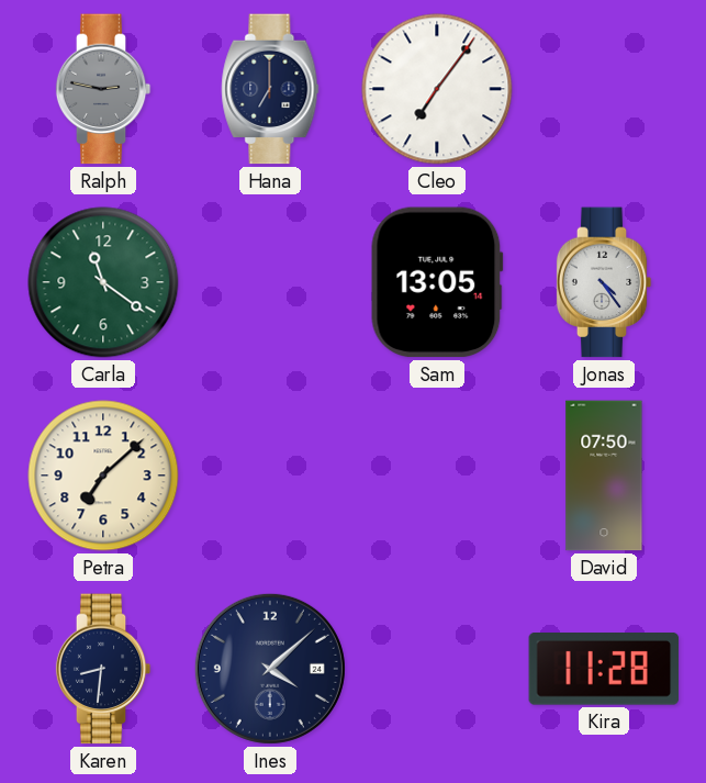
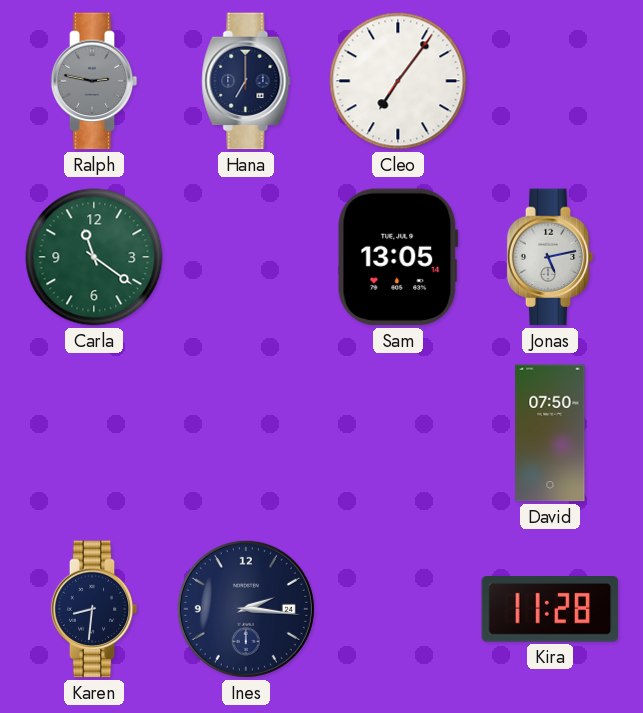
Jonas: 4:24 -> 5:13 (550, 257)
Petra: 7:08 -> none (103, 476)
Ines: 4:08 -> 2:16 (246, 609)
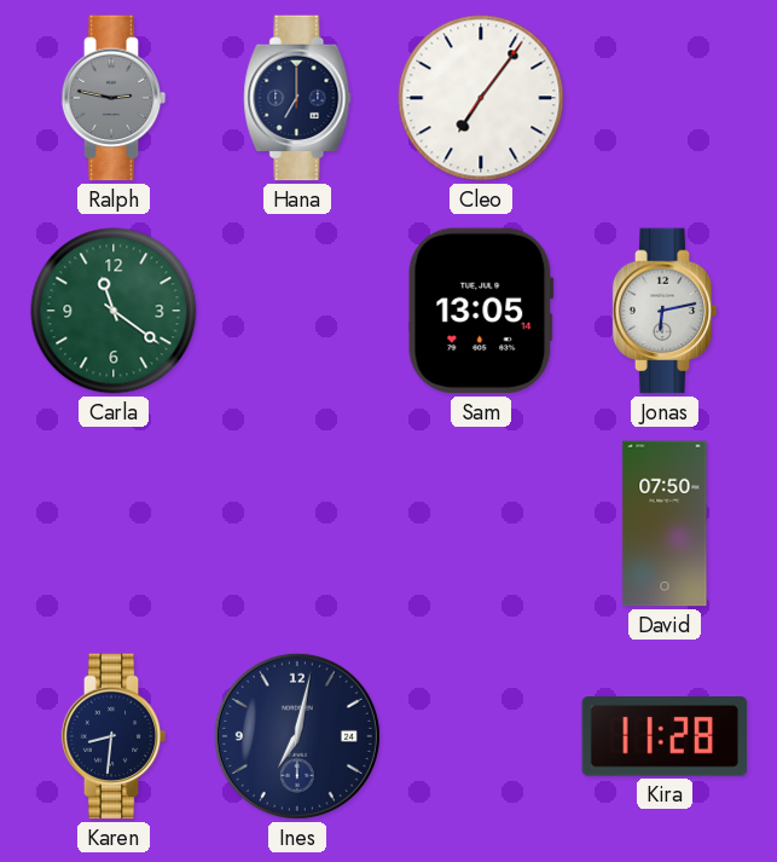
Jonas: 5:13 -> 6:13 (665, 311)
Ines: 2:16 -> 7:02 (297, 736)
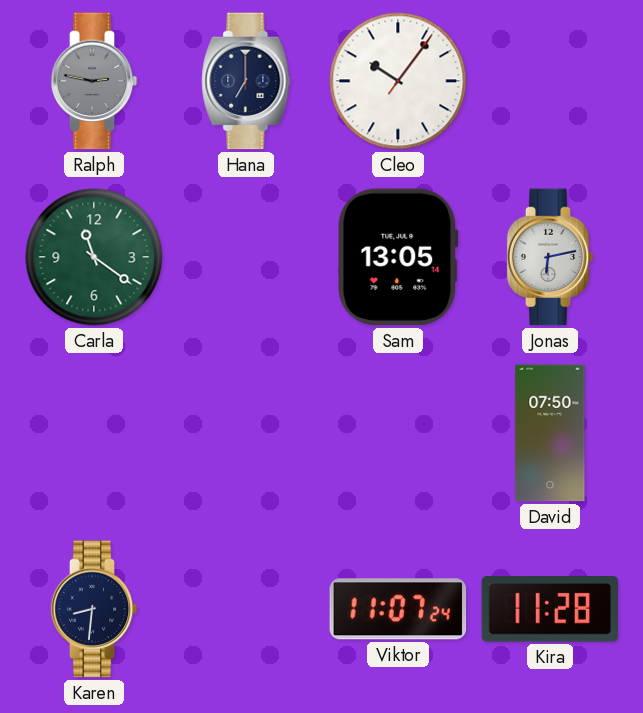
Cleo: 7:06 -> 10:06 (398, 81)
Ines: 7:02 -> none (297, 736)
Viktor: none -> 11:07 (398, 609)
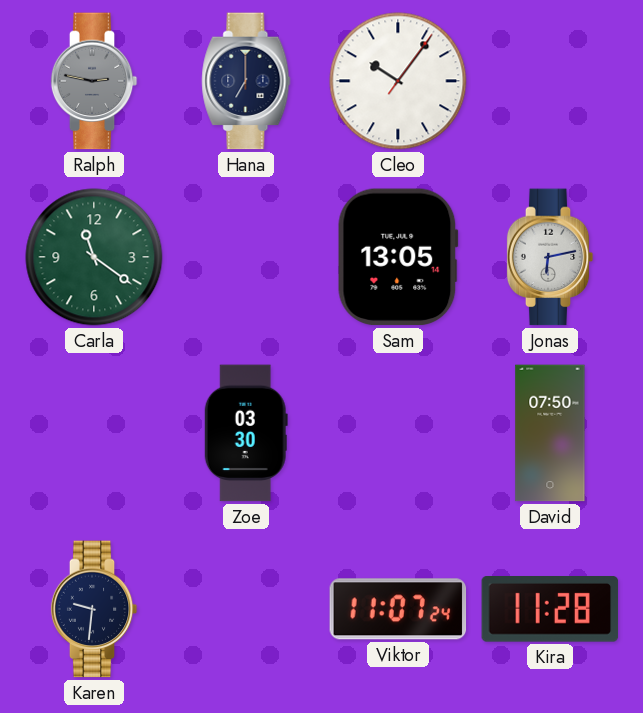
Zoe: none -> 03:30 (246, 433)
Karen: 8:31 -> 9:31 (94, 609)
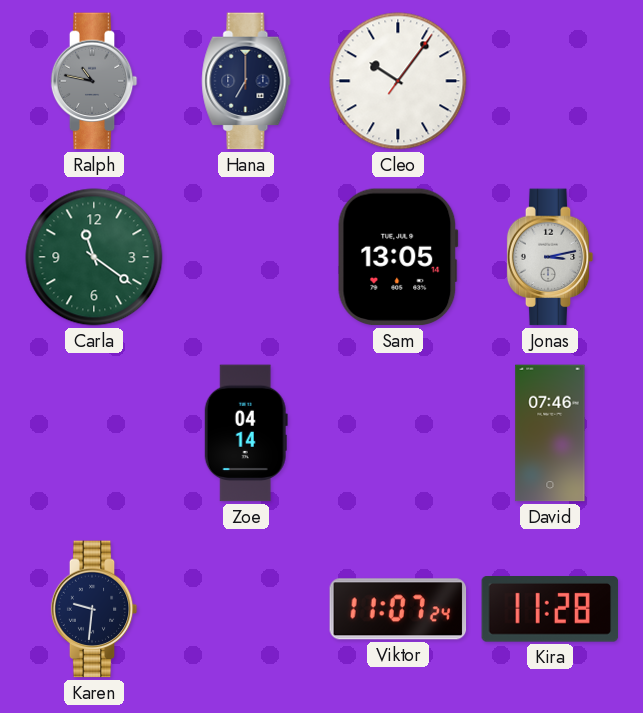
Ralph: 2:47 -> 10:47 (94, 81)
Jonas: 6:13 -> 3:13 (550, 257)
Zoe: 03:30 -> 04:14 (246, 433)
David: 07:50 -> 07:46 (550, 433)
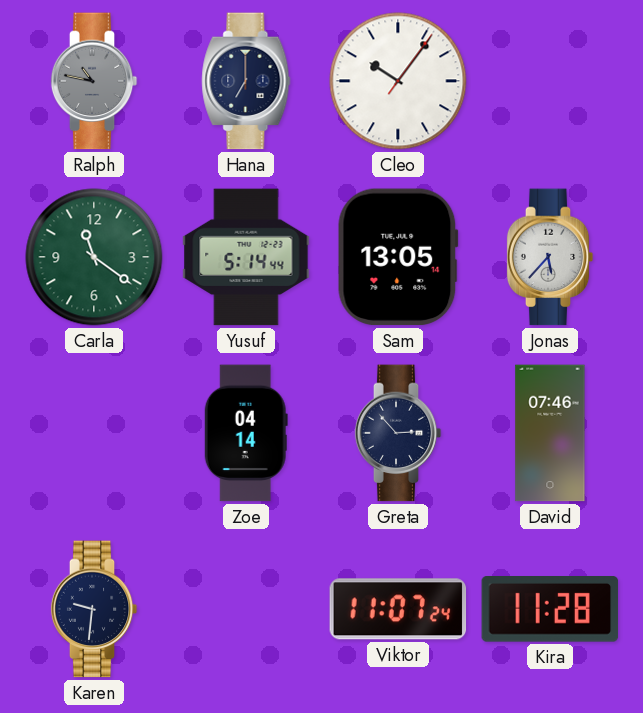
Yusuf: none -> 5:14 (246, 257)
Jonas: 3:13 -> 5:37 (550, 257)
Greta: none -> 2:53 (398, 433)
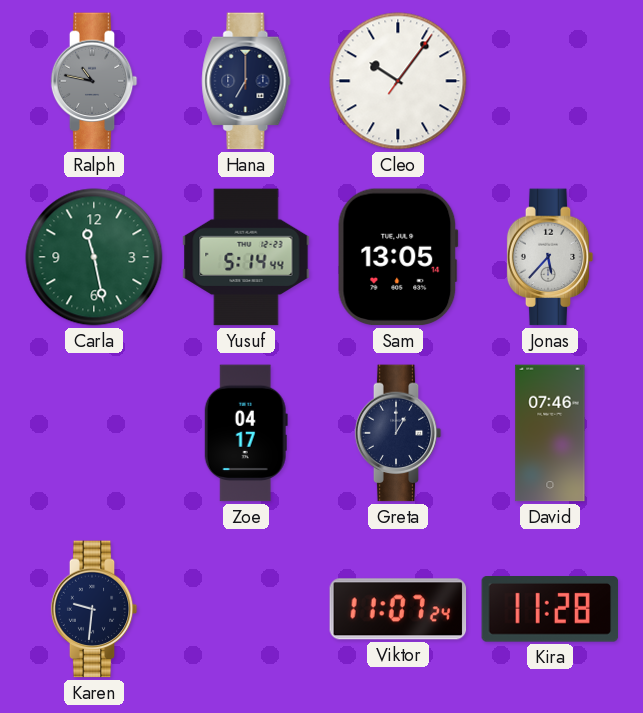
Carla: 11:21 -> 11:28 (94, 257)
Zoe: 04:14 -> 04:17 (246, 433)
Greta: 2:53 -> 1:00 (398, 433)
